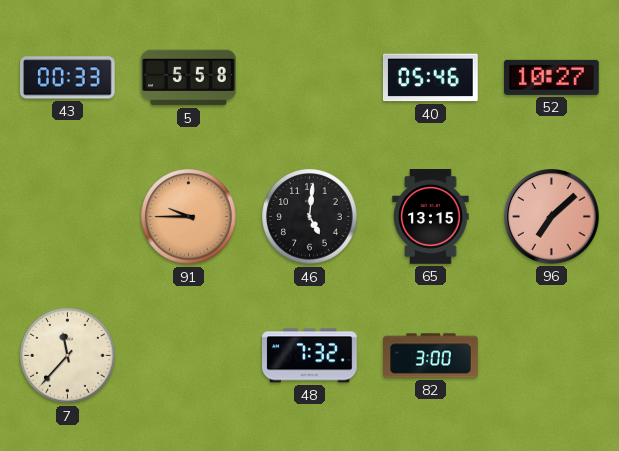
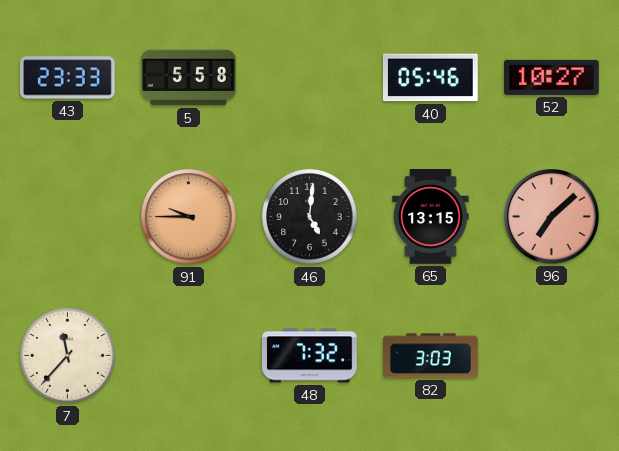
43: 00:33 -> 23:33 (68, 78)
82: 3:00 -> 3:03 (431, 356)
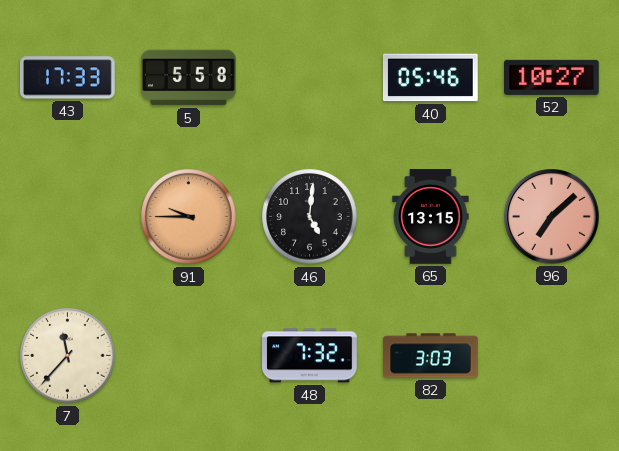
43: 23:33 -> 17:33 (68, 78)
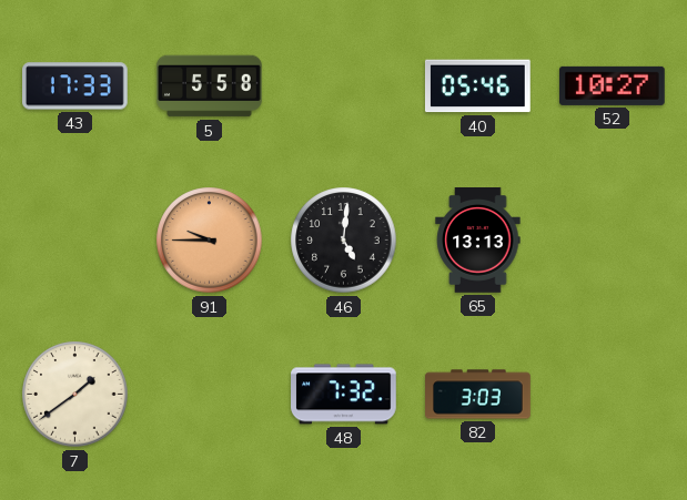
65: 13:15 -> 13:13 (478, 241)
96: 7:08 -> none (552, 217)
7: 11:37 -> 1:39 (75, 395)
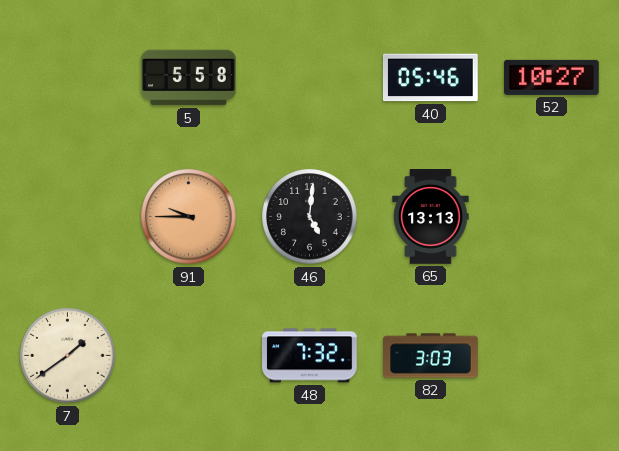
43: 17:33 -> none (75, 86)
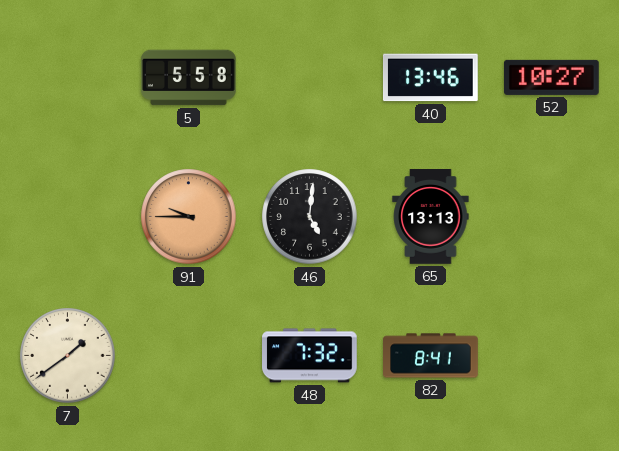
40: 05:46 -> 13:46 (430, 78)
82: 3:03 -> 8:41 (431, 356)
